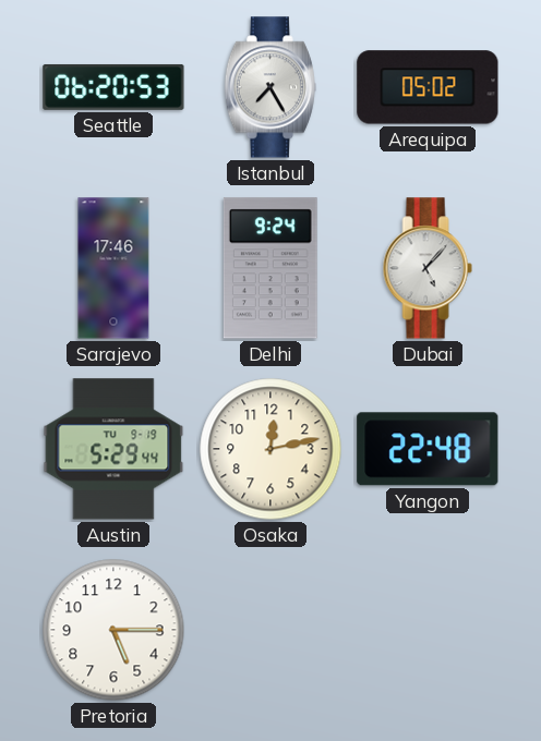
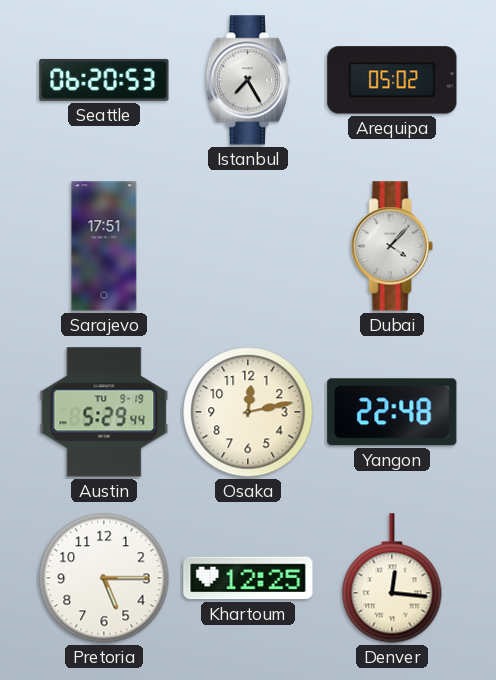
Sarajevo: 17:46 -> 17:51 (104, 246)
Delhi: 9:24 -> none (270, 268)
Dubai: 5:07 -> 4:07 (392, 246)
Khartoum: none -> 12:25 (248, 578)
Denver: none -> 12:16 (392, 578)
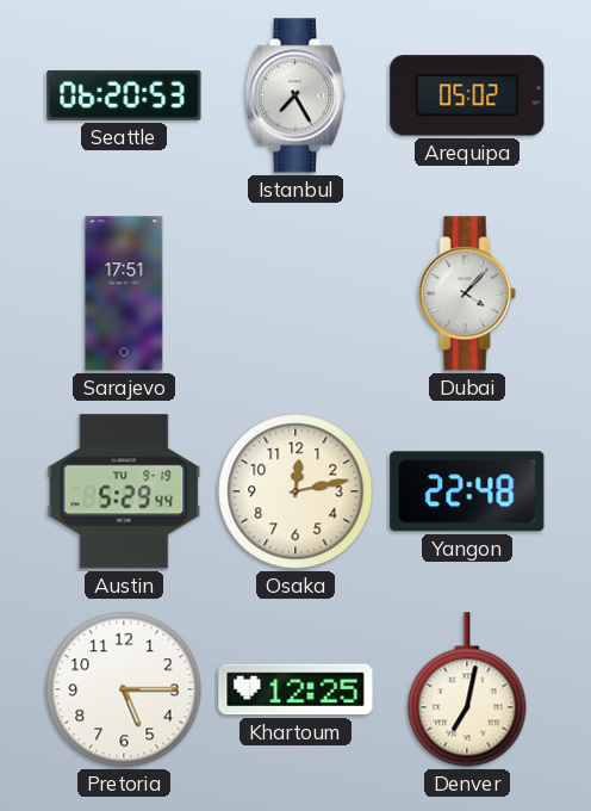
Denver: 12:16 -> 7:02 (467, 689)
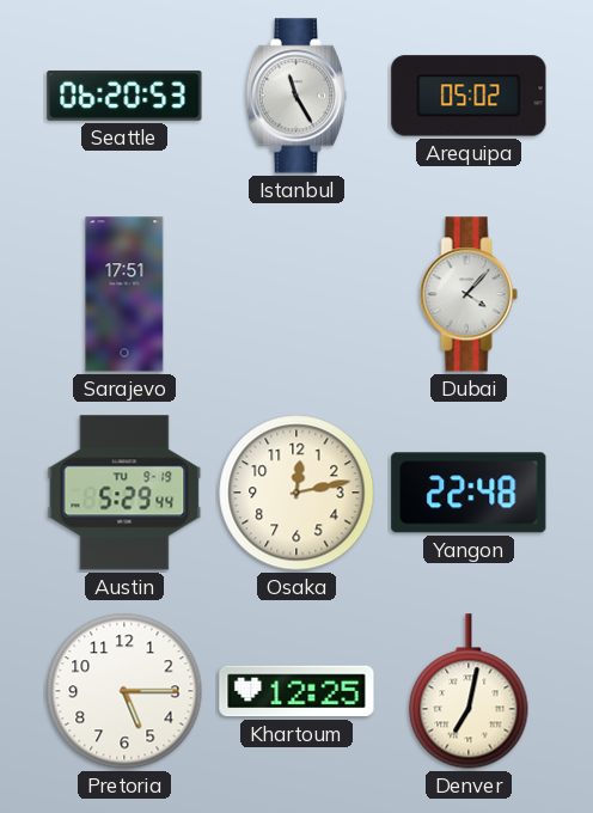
Istanbul: 7:25 -> 11:25 (296, 96)
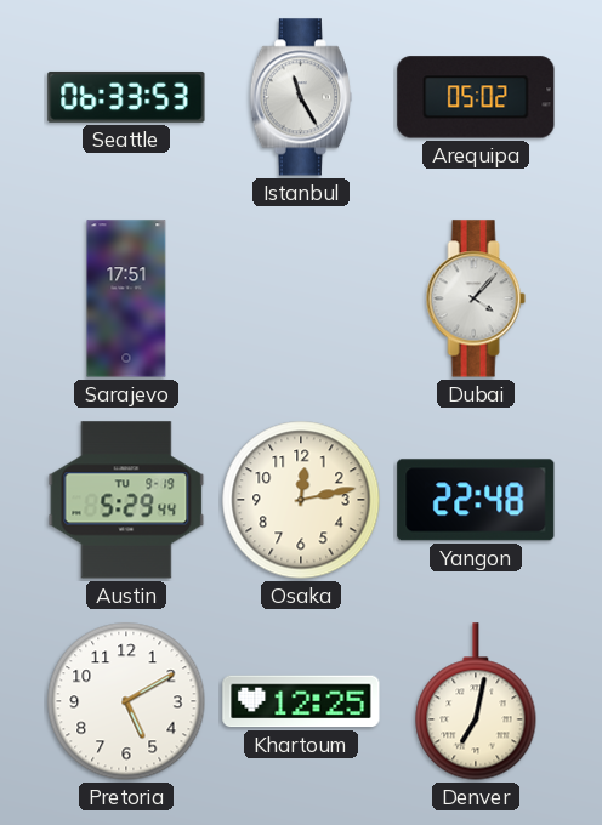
Seattle: 06:20 -> 06:33 (126, 97)
Pretoria: 5:15 -> 5:10 (126, 701)
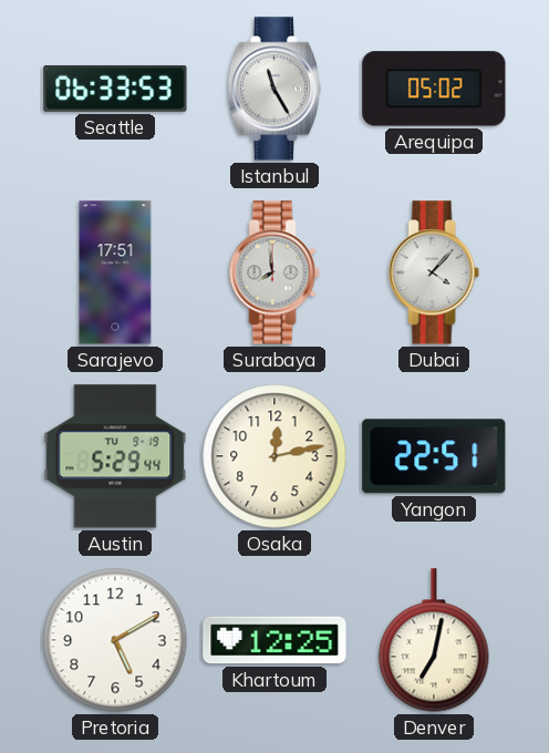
Surabaya: none -> 7:59 (274, 272)
Yangon: 22:48 -> 22:51 (434, 456)
